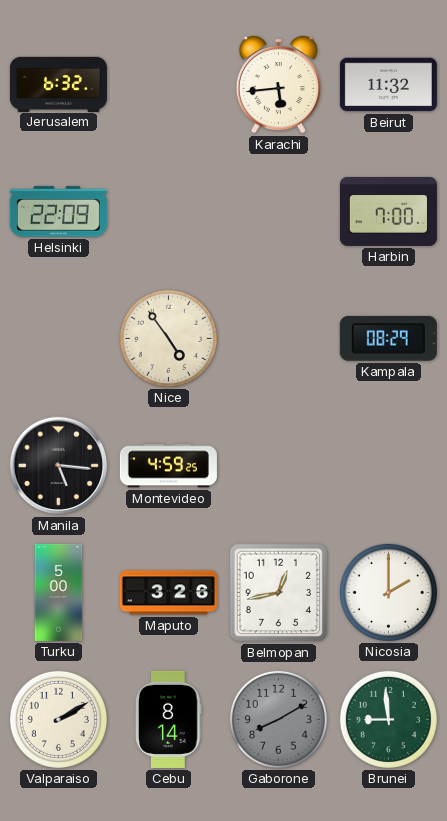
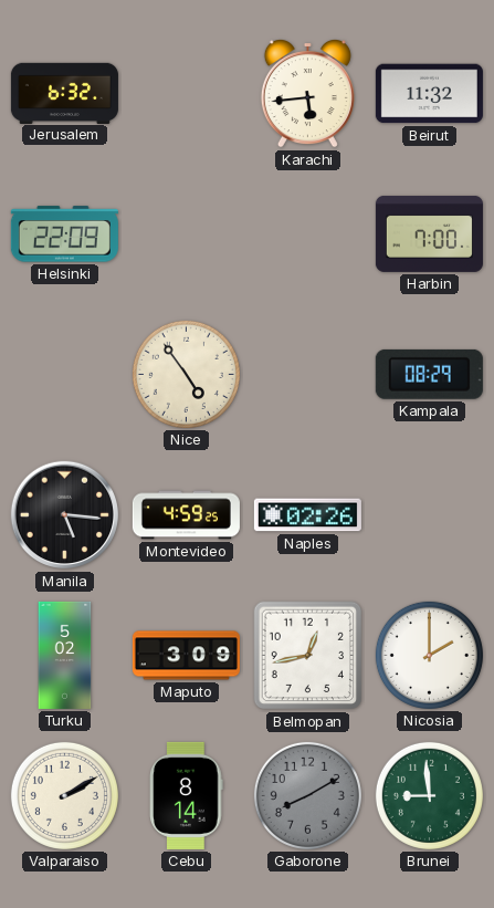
Naples: none -> 02:26 (307, 515)
Turku: 5:00 -> 5:02 (65, 655)
Maputo: 3:26 -> 3:09 (186, 656)
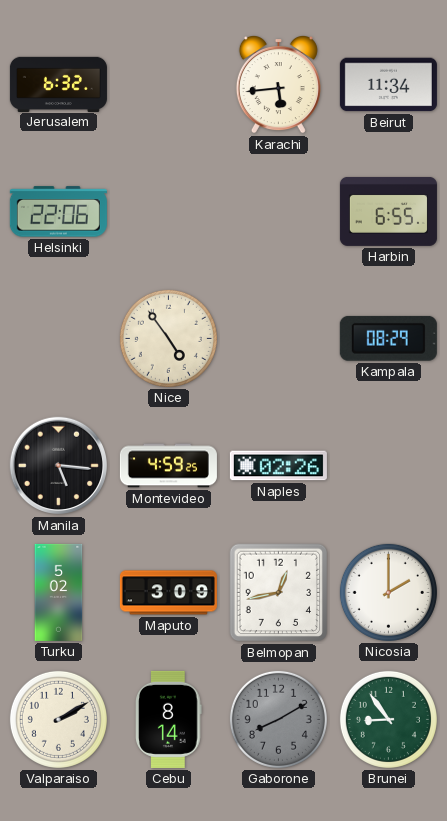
Beirut: 11:32 -> 11:34 (388, 85)
Helsinki: 22:09 -> 22:06 (58, 212)
Harbin: 7:00 -> 6:55 (388, 211)
Brunei: 8:59 -> 8:54 (388, 719)
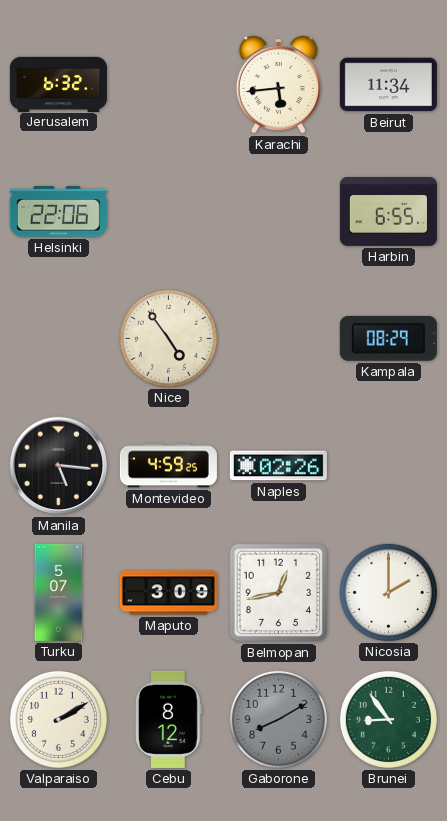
Turku: 5:02 -> 5:07 (59, 592)
Cebu: 8:14 -> 8:12 (169, 719)
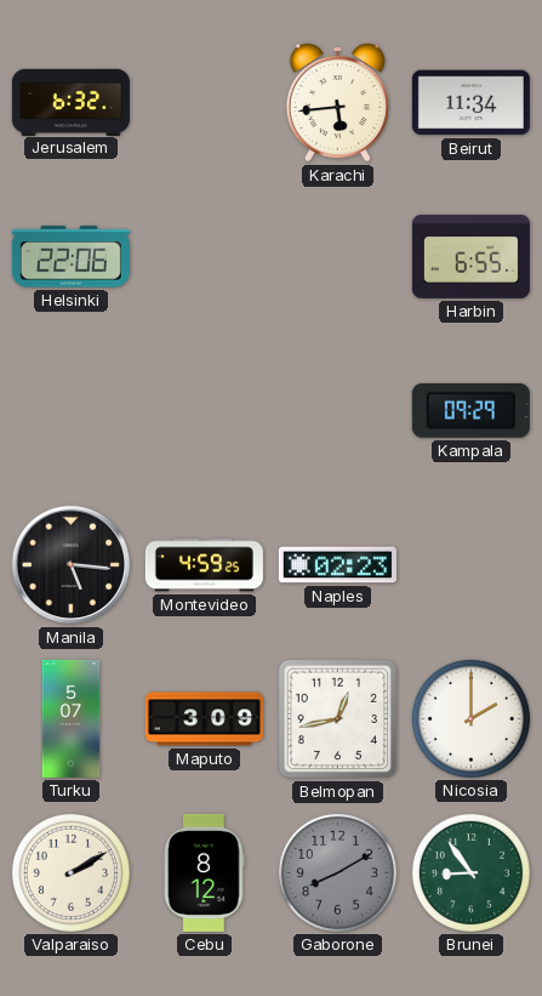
Nice: 4:54 -> none (168, 338)
Kampala: 08:29 -> 09:29 (470, 410)
Naples: 02:26 -> 02:23 (337, 565)
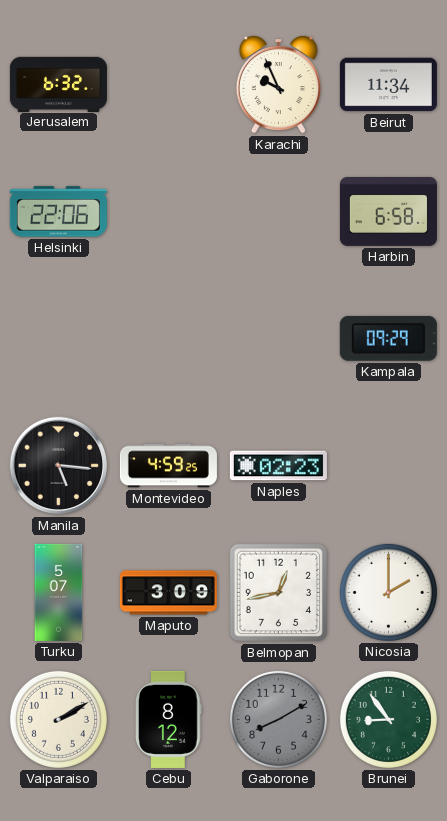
Karachi: 5:44 -> 9:56 (278, 85)
Harbin: 6:55 -> 6:58 (388, 211)
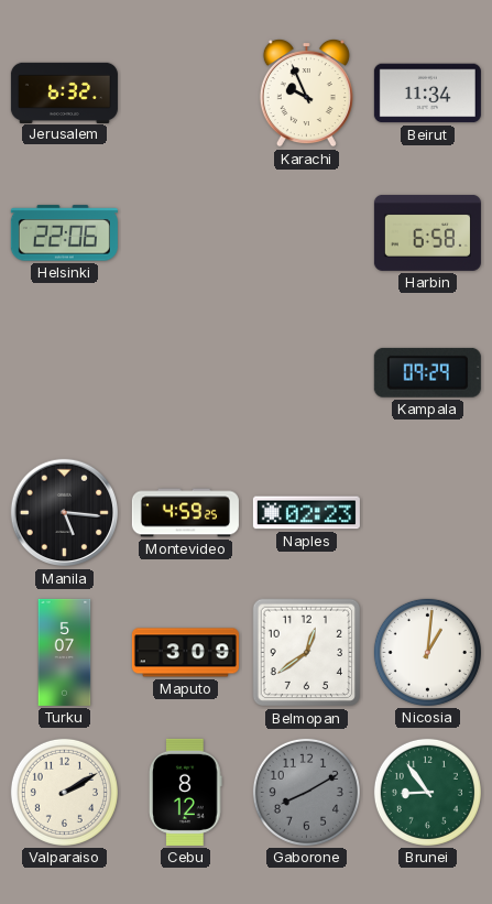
Belmopan: 12:43 -> 12:39 (307, 653)
Nicosia: 2:00 -> 1:01 (427, 652)
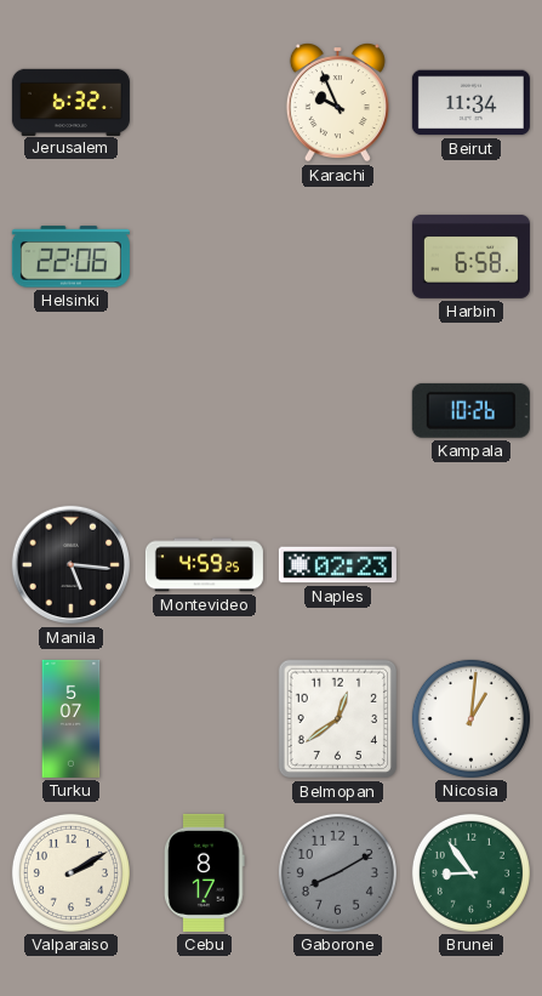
Kampala: 09:29 -> 10:26 (470, 410)
Maputo: 3:09 -> none (185, 653)
Cebu: 8:12 -> 8:17 (205, 872)
